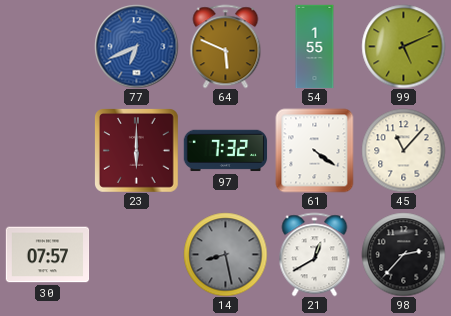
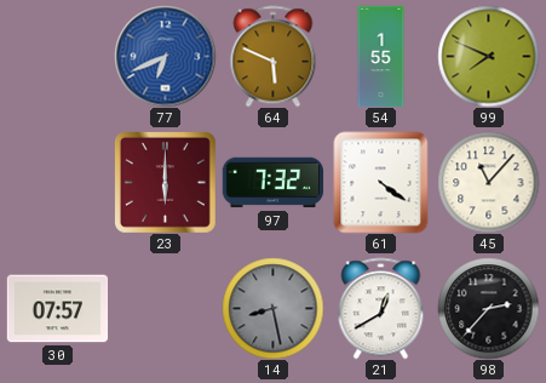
99: 5:11 -> 7:49 (488, 56)
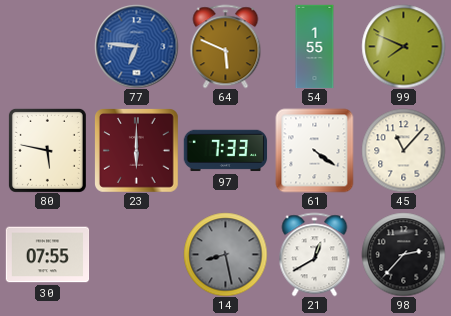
77: 6:41 -> 6:46 (136, 46)
80: none -> 5:47 (47, 150)
97: 7:32 -> 7:33 (225, 151)
30: 07:57 -> 07:55 (47, 255)
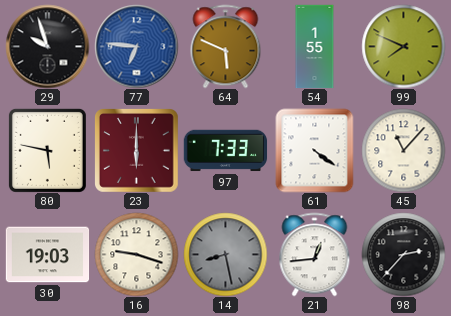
29: none -> 9:57 (47, 46)
30: 07:55 -> 19:03 (47, 255)
16: none -> 9:18 (136, 254)
21: 12:40 -> 12:44 (315, 254)
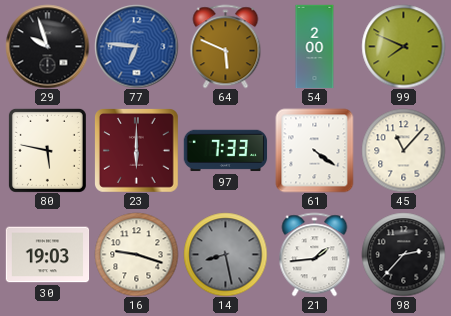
54: 1:55 -> 2:00 (315, 46)
21: 12:44 -> 1:44 (315, 254)
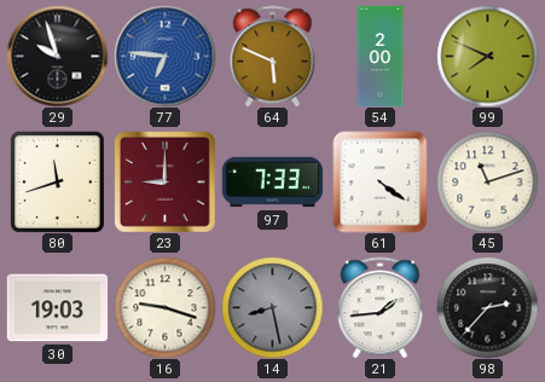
80: 5:47 -> 11:42 (57, 181)
23: 6:00 -> 9:00 (166, 183)
45: 11:07 -> 11:12 (487, 181)
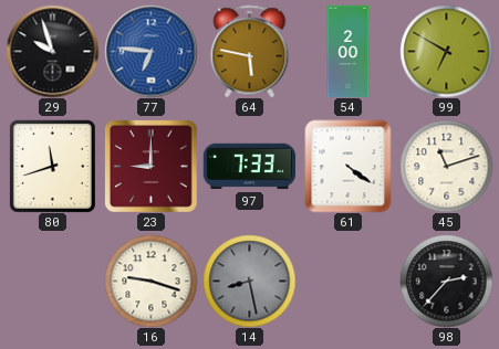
64: 5:49 -> 5:47 (250, 51)
99: 7:49 -> 6:50 (446, 51)
30: 19:03 -> none (57, 308)
21: 1:44 -> none (381, 307)
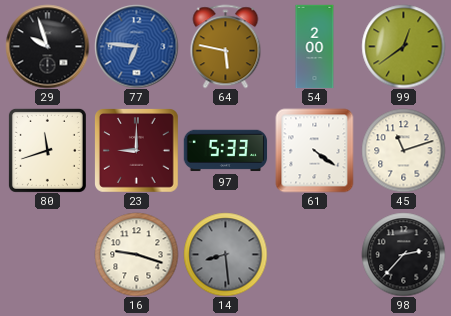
99: 6:50 -> 12:39 (403, 46)
97: 7:33 -> 5:33 (225, 151)
14: 8:28 -> 8:29 (225, 254)
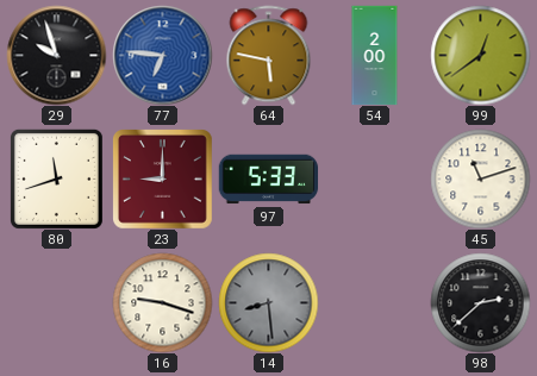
61: 4:21 -> none (315, 150)
98: 2:37 -> 2:38 (480, 302)
